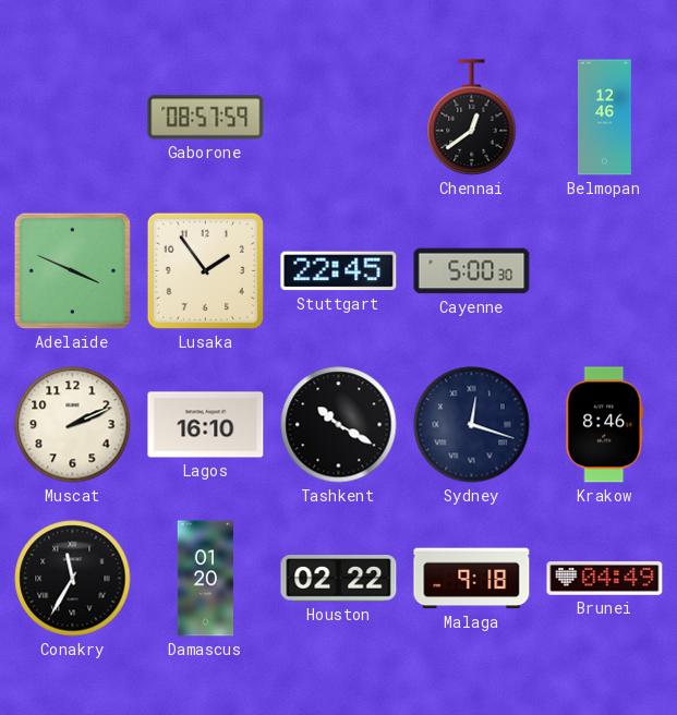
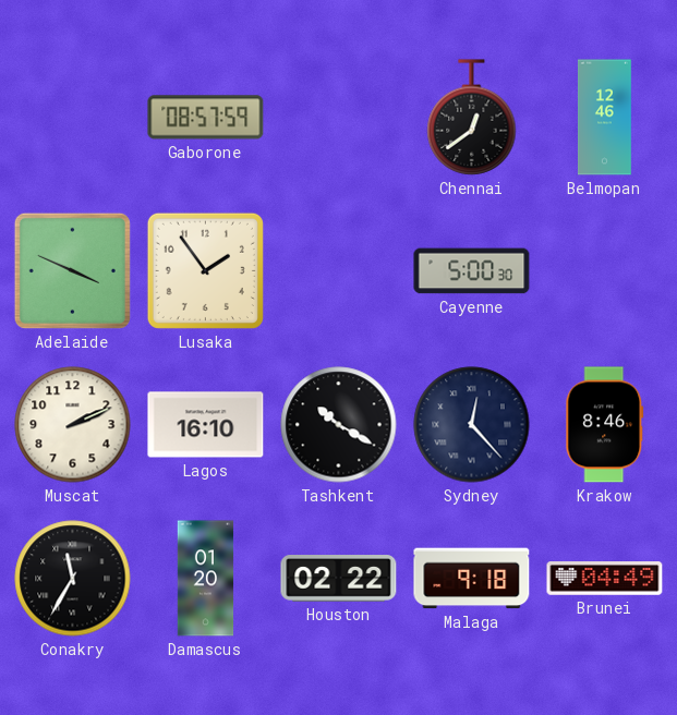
Stuttgart: 22:45 -> none (339, 271)
Sydney: 12:18 -> 12:23 (472, 425)
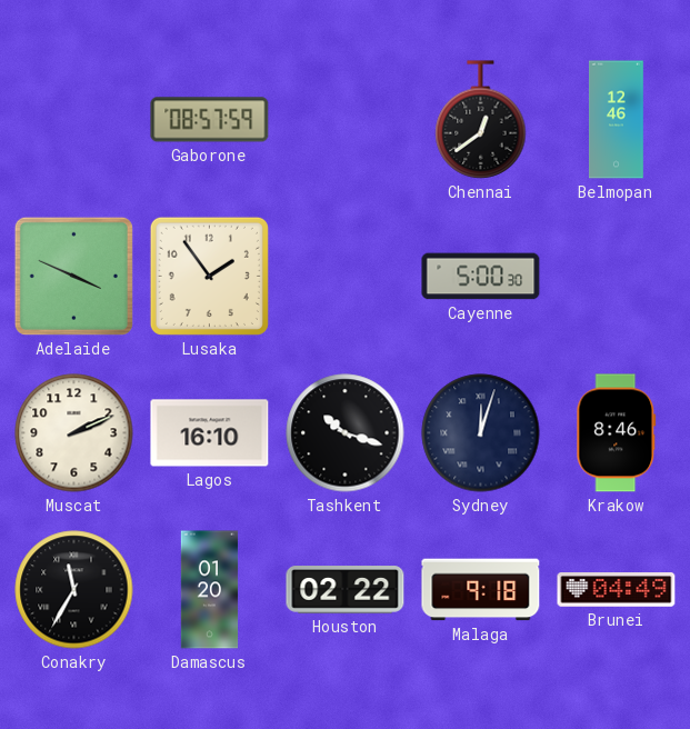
Tashkent: 10:20 -> 10:18 (346, 433)
Sydney: 12:23 -> 12:03 (481, 433)
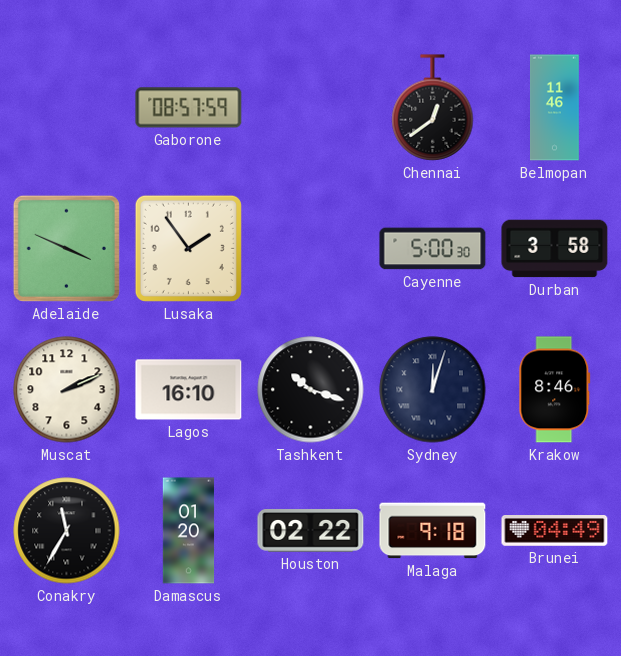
Belmopan: 12:46 -> 11:46 (555, 108)
Durban: none -> 3:58 (555, 249)
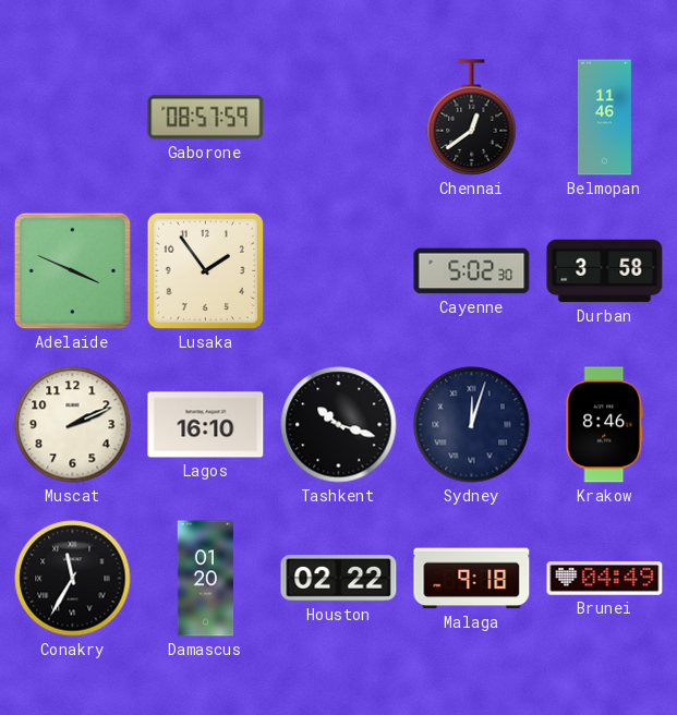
Cayenne: 5:00 -> 5:02 (472, 271)
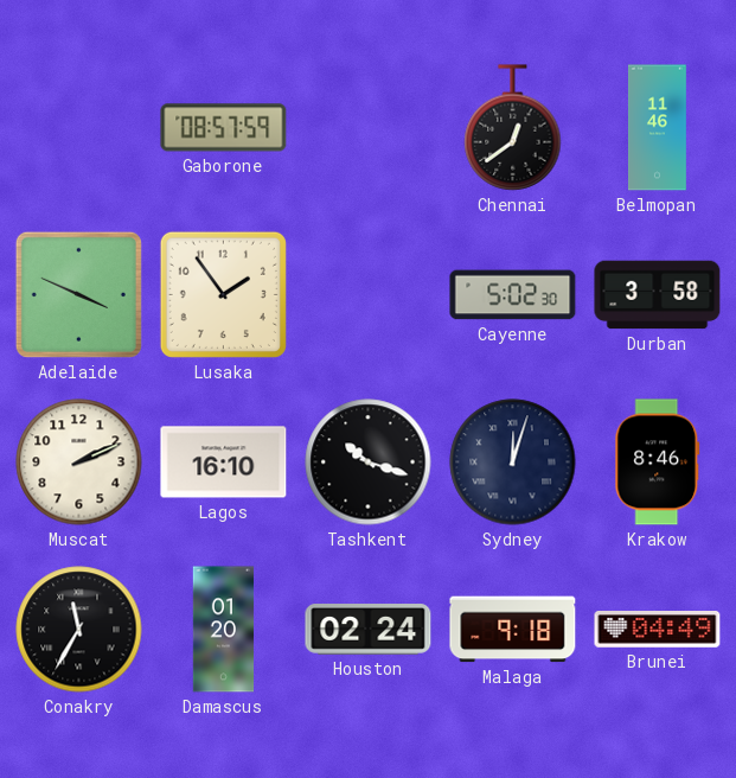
Houston: 02:22 -> 02:24 (369, 630)
